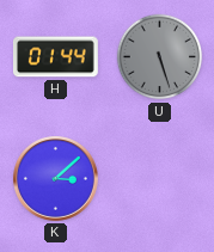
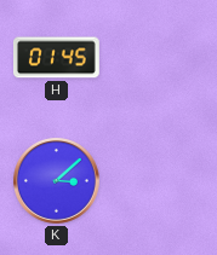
H: 01:44 -> 01:45 (56, 58)
U: 5:27 -> none (160, 57)
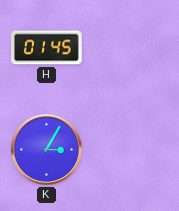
K: 3:08 -> 3:05 (47, 150)
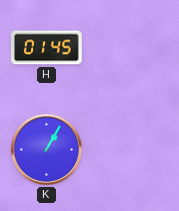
K: 3:05 -> 1:05 (47, 150)
